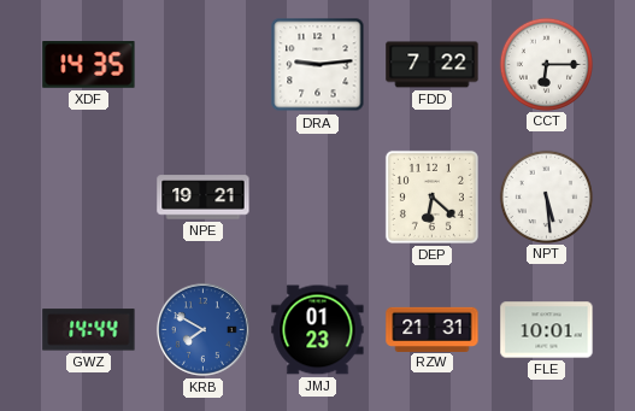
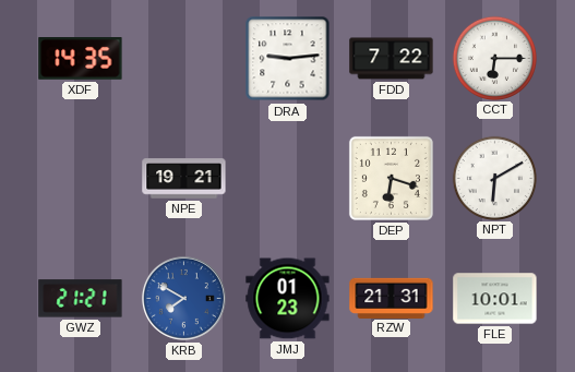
DEP: 6:22 -> 6:18 (391, 178)
NPT: 5:29 -> 6:10 (494, 178)
GWZ: 14:44 -> 21:21 (81, 299)
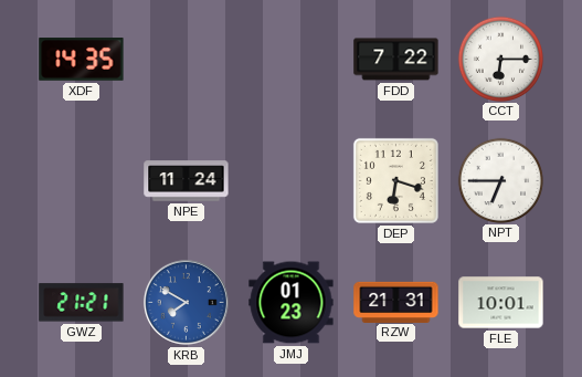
DRA: 9:14 -> none (288, 59)
NPE: 19:21 -> 11:24 (187, 181)
NPT: 6:10 -> 6:45 (500, 180)
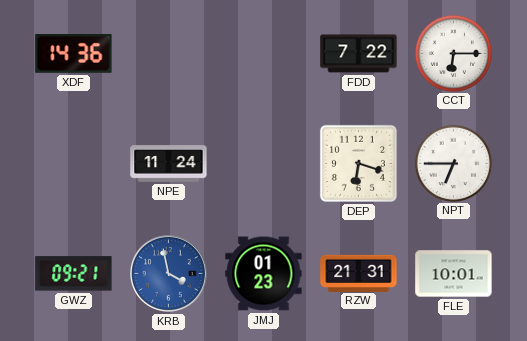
XDF: 14:35 -> 14:36 (74, 54)
GWZ: 21:21 -> 09:21 (74, 274)
KRB: 7:50 -> 3:58 (168, 273)
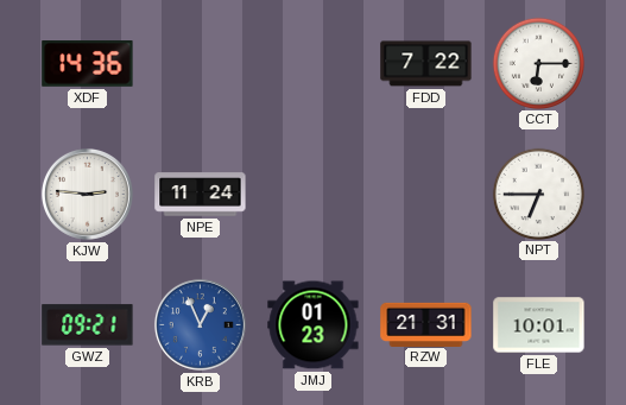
KJW: none -> 2:46 (87, 194)
DEP: 6:18 -> none (358, 163)
KRB: 3:58 -> 12:56 (200, 324)
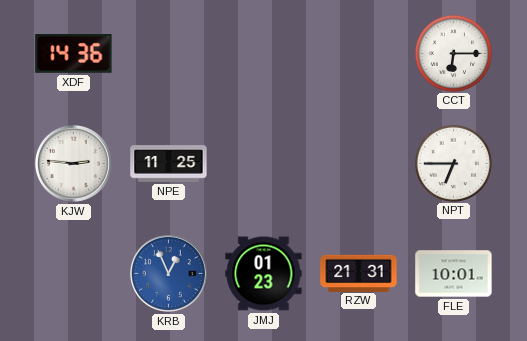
FDD: 7:22 -> none (426, 64)
NPE: 11:24 -> 11:25 (169, 164)
GWZ: 09:21 -> none (88, 325)
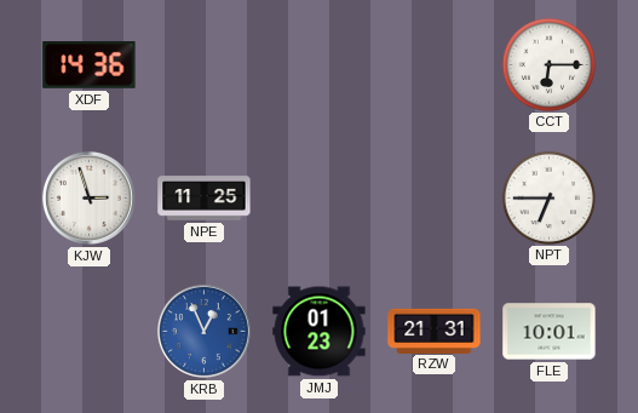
KJW: 2:46 -> 2:57 (88, 197)
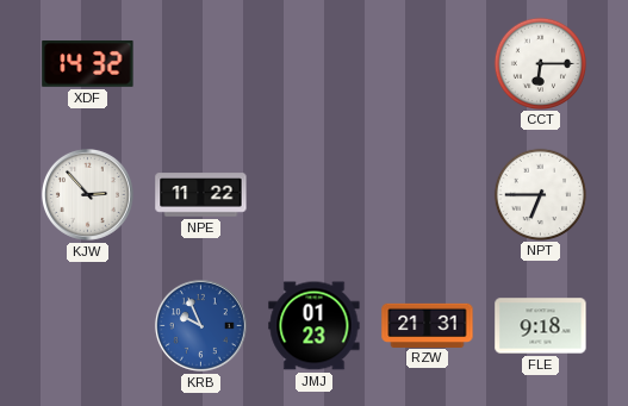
XDF: 14:36 -> 14:32 (88, 64)
KJW: 2:57 -> 2:53 (87, 194)
NPE: 11:25 -> 11:22 (201, 195)
KRB: 12:56 -> 9:56 (200, 325)
FLE: 10:01 -> 9:18 (541, 326)
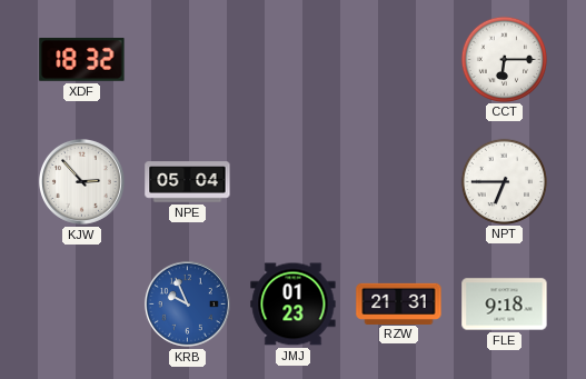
XDF: 14:32 -> 18:32 (82, 60)
NPE: 11:22 -> 05:04 (188, 182)
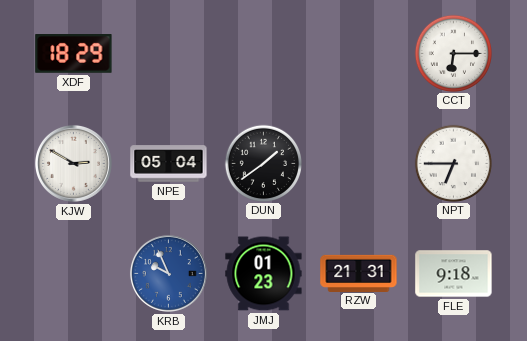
XDF: 18:32 -> 18:29 (74, 54)
KJW: 2:53 -> 2:50 (73, 163)
DUN: none -> 1:39 (263, 163)
